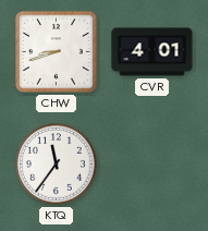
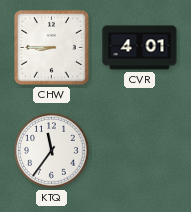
CHW: 8:42 -> 8:45 (51, 47)
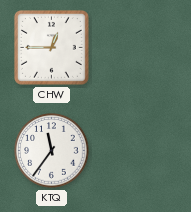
CHW: 8:45 -> 12:45 (51, 47)
CVR: 4:01 -> none (140, 48)
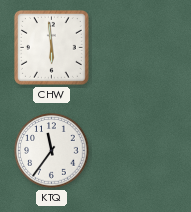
CHW: 12:45 -> 5:59 (51, 47)
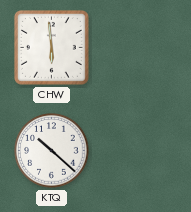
KTQ: 11:36 -> 10:22 (52, 151)
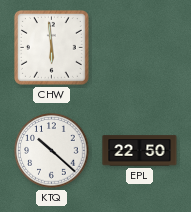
EPL: none -> 22:50 (140, 151)
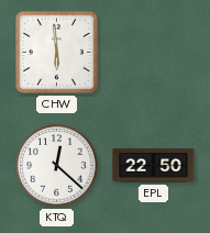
KTQ: 10:22 -> 12:22 (57, 166)
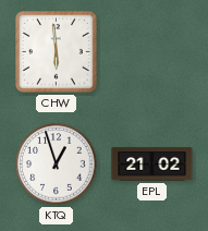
KTQ: 12:22 -> 12:57 (57, 165)
EPL: 22:50 -> 21:02 (152, 165)
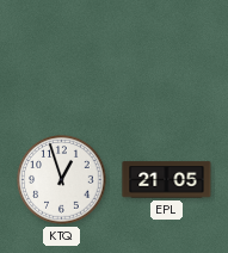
CHW: 5:59 -> none (56, 51)
EPL: 21:02 -> 21:05 (167, 180)
